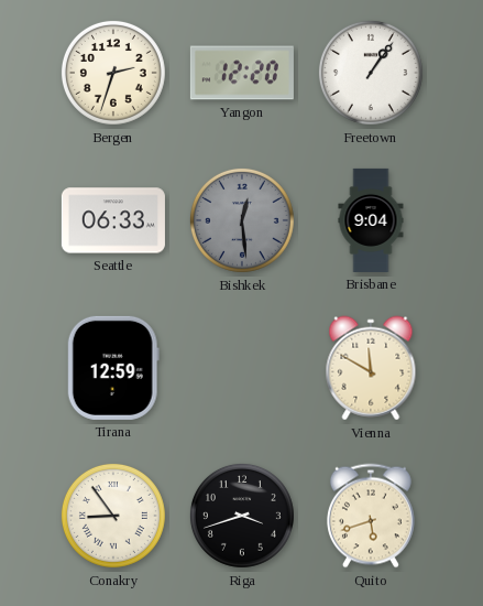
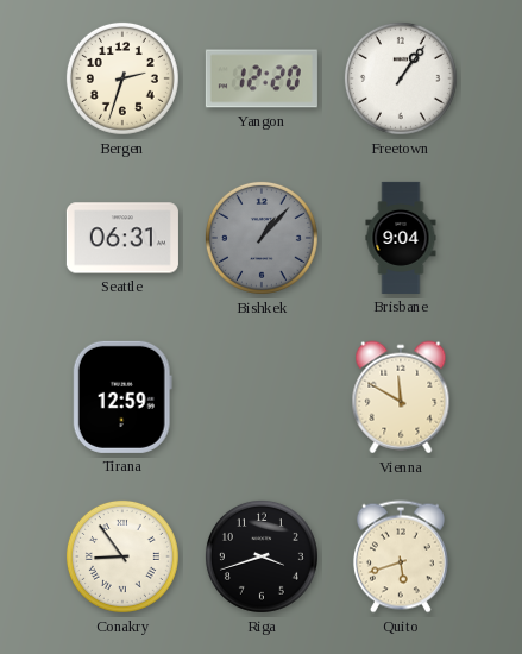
Seattle: 06:33 -> 06:31 (122, 238)
Bishkek: 12:29 -> 1:07 (262, 238)
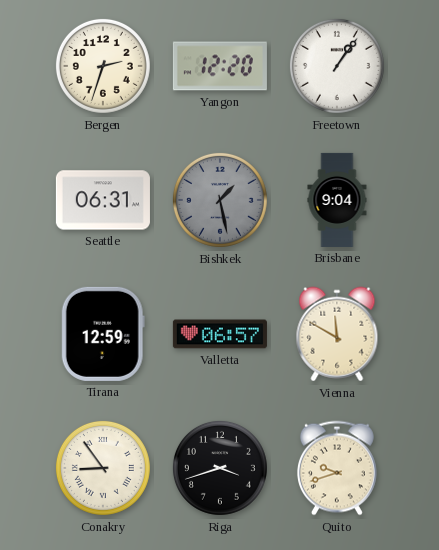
Bishkek: 1:07 -> 1:28 (220, 200)
Valletta: none -> 06:57 (220, 334)
Quito: 5:42 -> 9:42 (337, 468)
